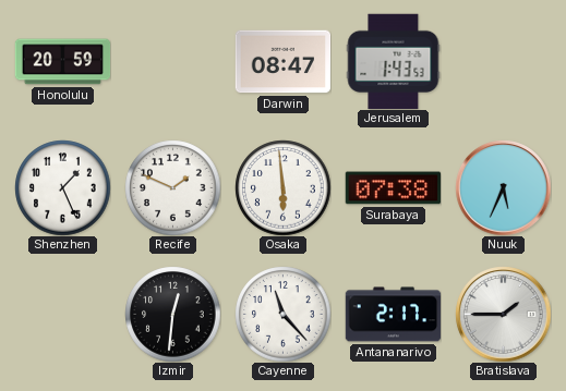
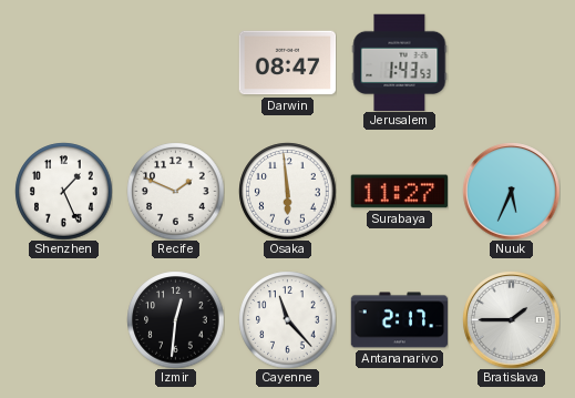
Honolulu: 20:59 -> none (62, 62)
Surabaya: 07:38 -> 11:27 (399, 192)
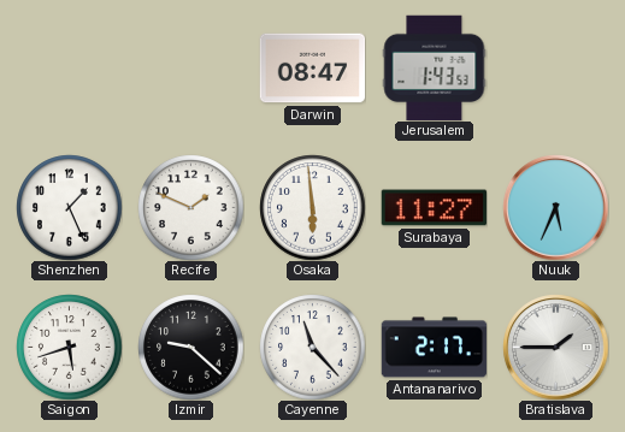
Saigon: none -> 5:42 (69, 347)
Izmir: 12:31 -> 9:22 (190, 347)
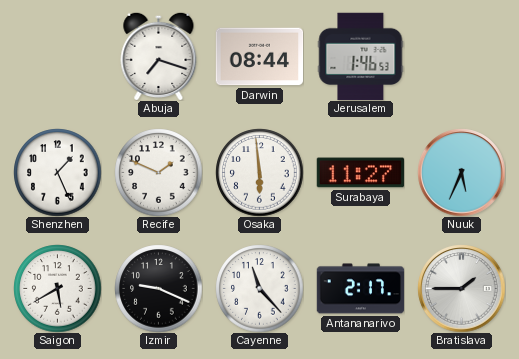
Abuja: none -> 7:18 (159, 56)
Darwin: 08:47 -> 08:44 (259, 57)
Jerusalem: 1:43 -> 1:46 (361, 56)
Saigon: 5:42 -> 5:40 (57, 288)
Izmir: 9:22 -> 9:19 (158, 288)
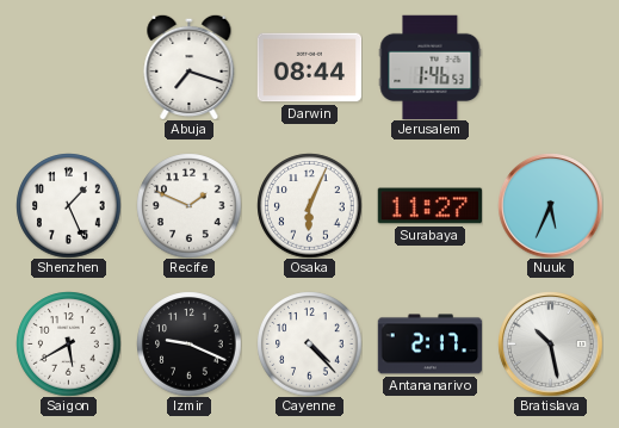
Osaka: 5:59 -> 6:04 (309, 205)
Cayenne: 11:23 -> 4:23 (309, 343)
Bratislava: 1:45 -> 10:28 (550, 343)
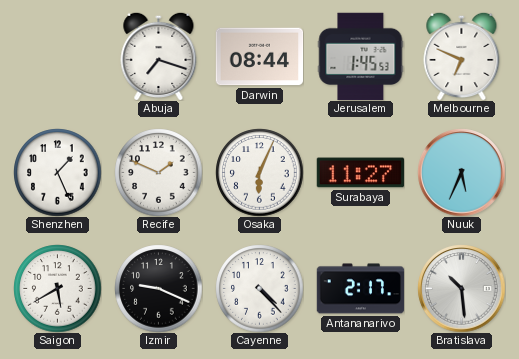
Jerusalem: 1:46 -> 1:45 (361, 56)
Melbourne: none -> 6:49 (462, 56)
Bratislava: 10:28 -> 10:29 (461, 288)
